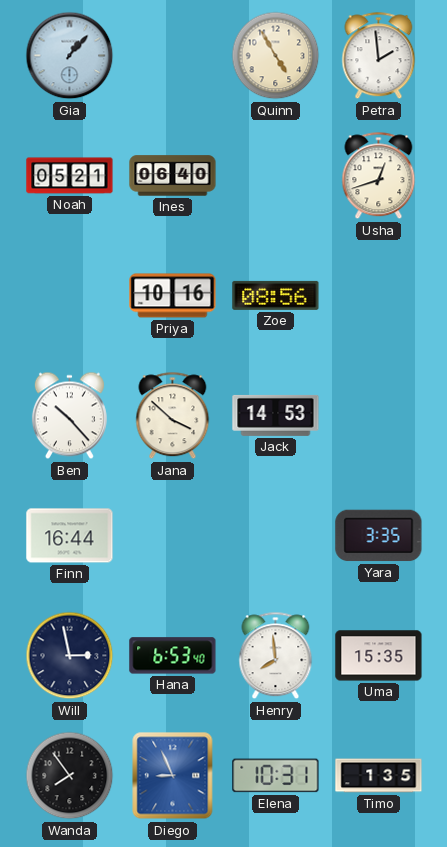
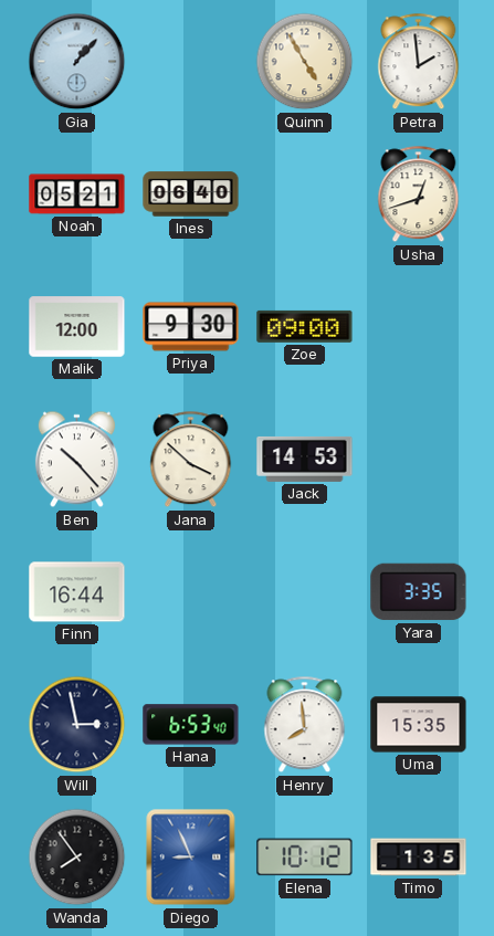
Malik: none -> 12:00 (77, 327)
Priya: 10:16 -> 9:30 (191, 327)
Zoe: 08:56 -> 09:00 (305, 326)
Elena: 10:31 -> 10:12 (305, 858)
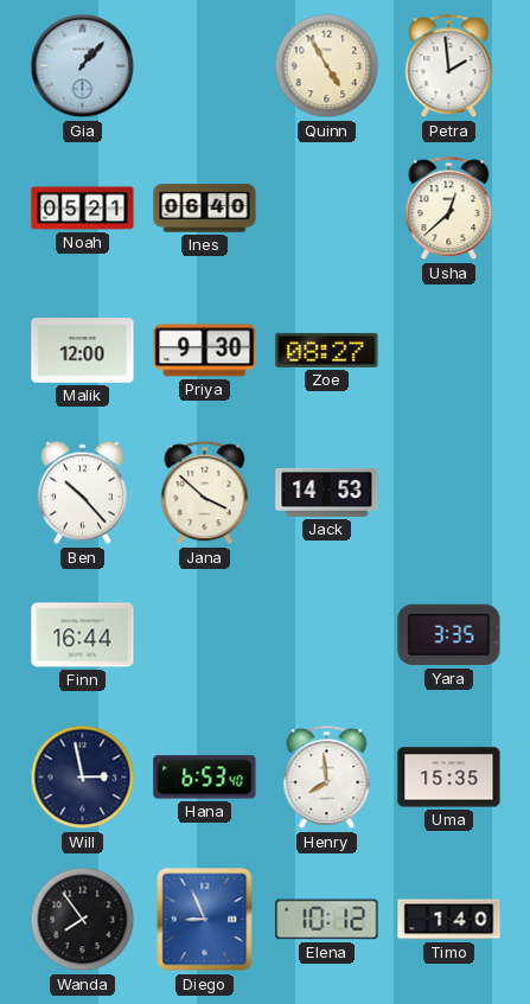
Usha: 12:42 -> 12:38 (449, 209)
Zoe: 09:00 -> 08:27 (327, 350)
Timo: 1:35 -> 1:40 (449, 920)
